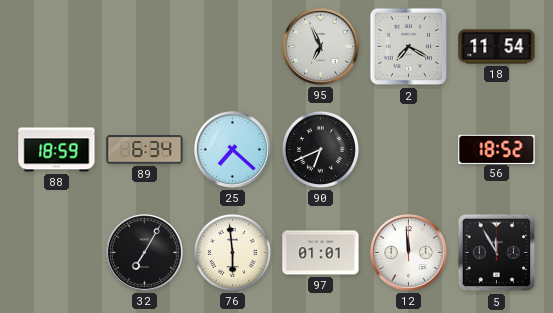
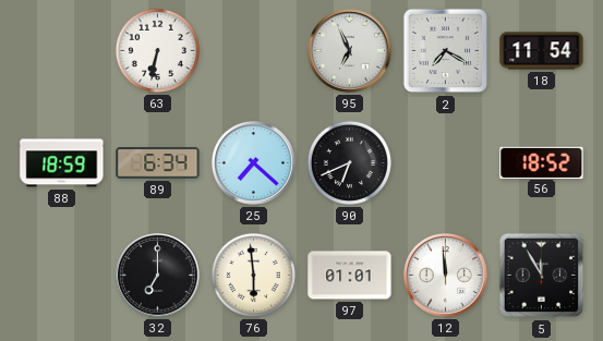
63: none -> 6:32 (157, 50)
32: 7:05 -> 7:00 (158, 276)
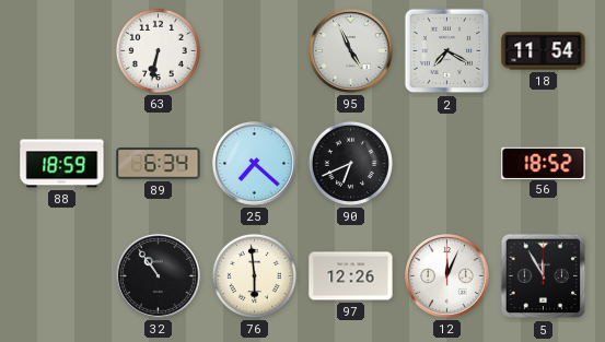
95: 6:56 -> 4:56 (351, 51)
32: 7:00 -> 10:54 (159, 276)
97: 01:01 -> 12:26 (351, 276)
12: 11:59 -> 12:04 (447, 276)
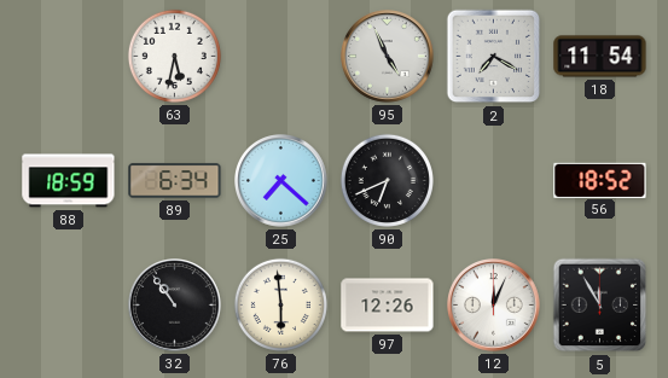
63: 6:32 -> 5:32 (174, 56)
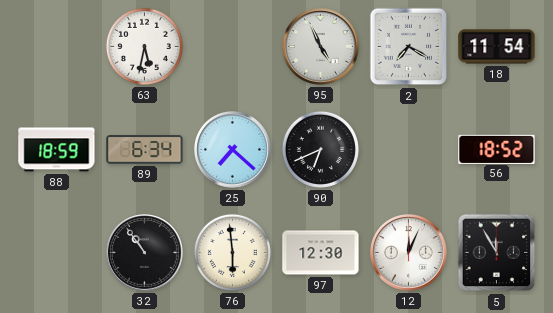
97: 12:26 -> 12:30 (321, 253)
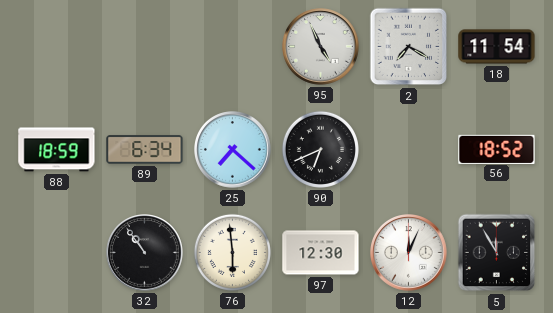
63: 5:32 -> none (144, 46)
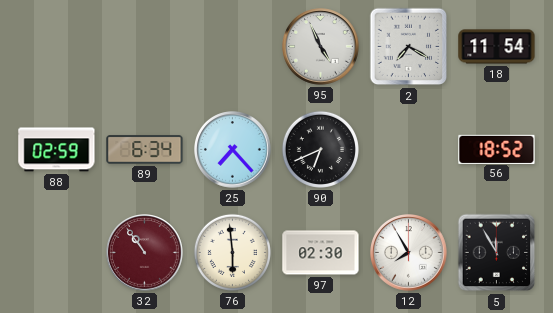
88: 18:59 -> 02:59 (57, 150)
25: 7:22 -> 7:23 (233, 150)
32 dial: black -> burgundy (145, 253)
97: 12:30 -> 02:30 (321, 253)
12: 12:04 -> 7:55 (409, 253)
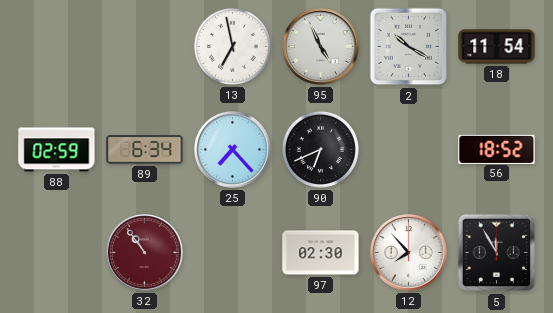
13: none -> 6:58 (232, 46)
2: 7:20 -> 10:20 (409, 47)
76: 5:59 -> none (232, 252)
12: 7:55 -> 7:53 (409, 253)
